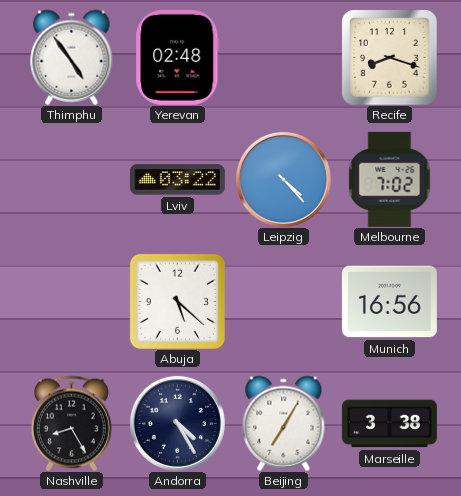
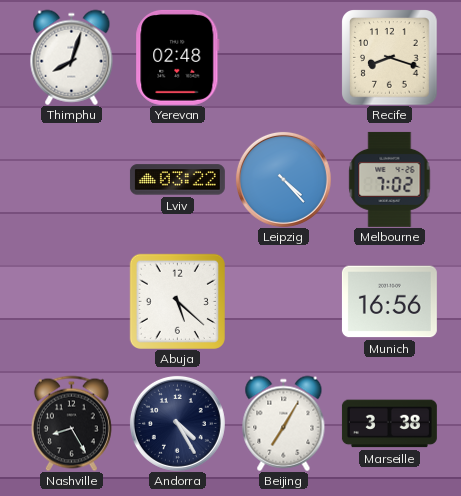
Thimphu: 4:54 -> 8:03 (72, 57)
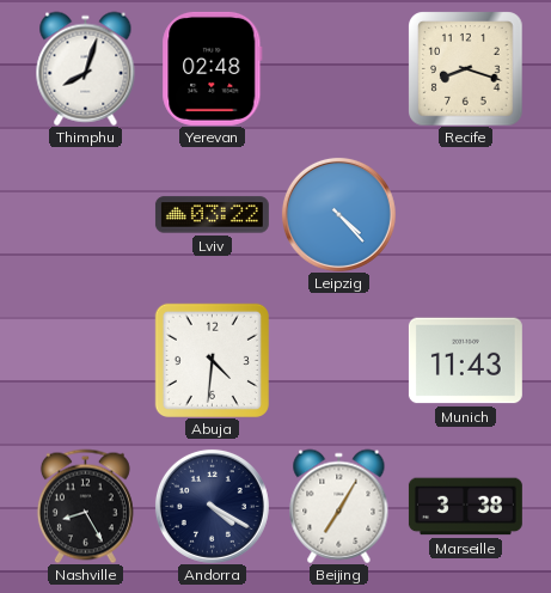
Melbourne: 7:02 -> none (390, 179)
Abuja: 5:22 -> 4:31 (212, 360)
Munich: 16:56 -> 11:43 (465, 361)
Andorra: 4:25 -> 4:20 (212, 506)
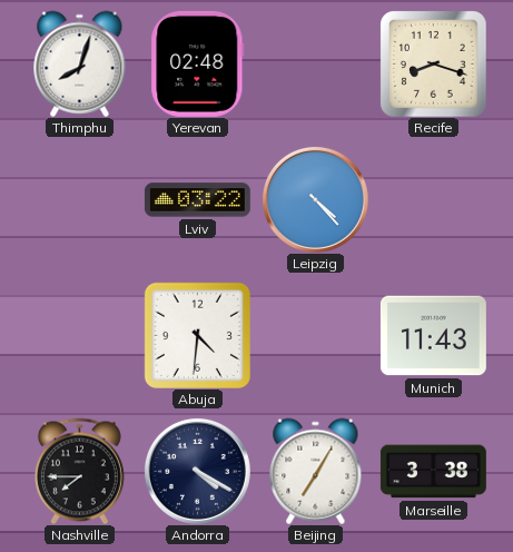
Nashville: 8:25 -> 7:45 (79, 471)
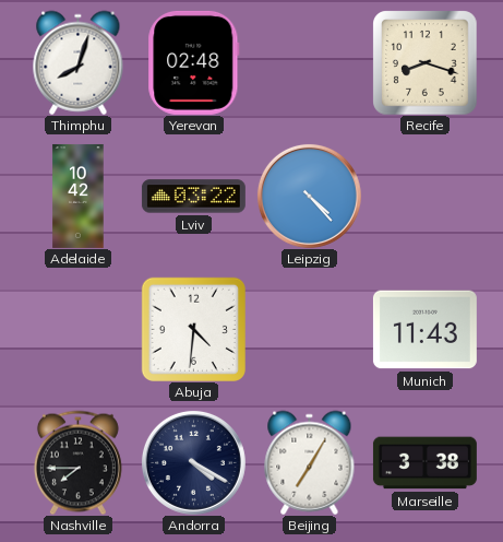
Adelaide: none -> 10:42 (79, 196)
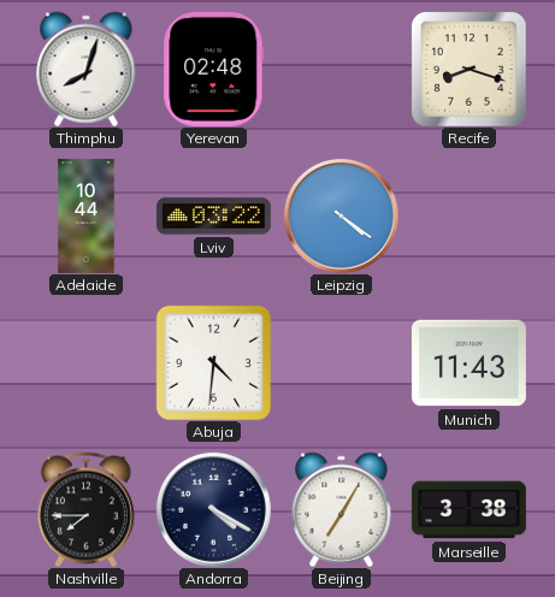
Adelaide: 10:42 -> 10:44 (87, 215)
Leipzig: 4:23 -> 4:21 (341, 215)
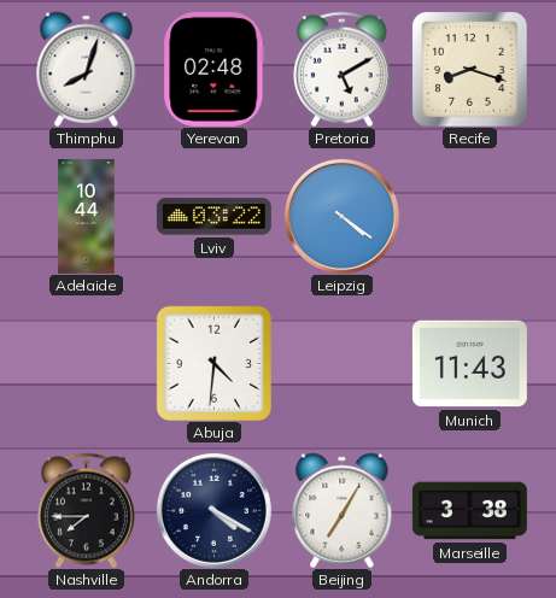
Pretoria: none -> 5:10 (341, 69)
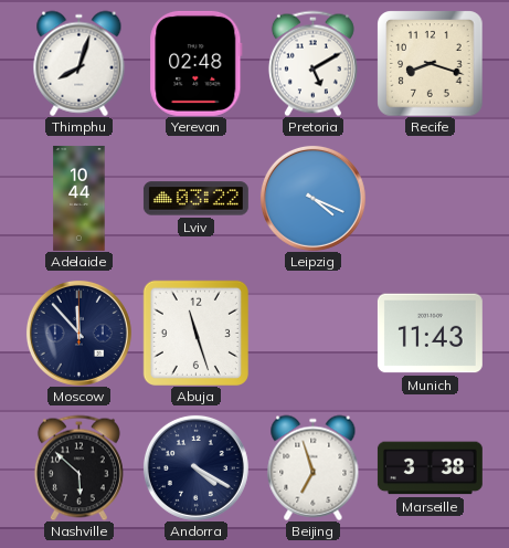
Leipzig: 4:21 -> 4:19 (312, 198)
Moscow: none -> 11:53 (78, 333)
Abuja: 4:31 -> 11:27 (195, 333)
Nashville: 7:45 -> 5:52 (78, 467)
Beijing: 7:05 -> 6:57 (314, 467)
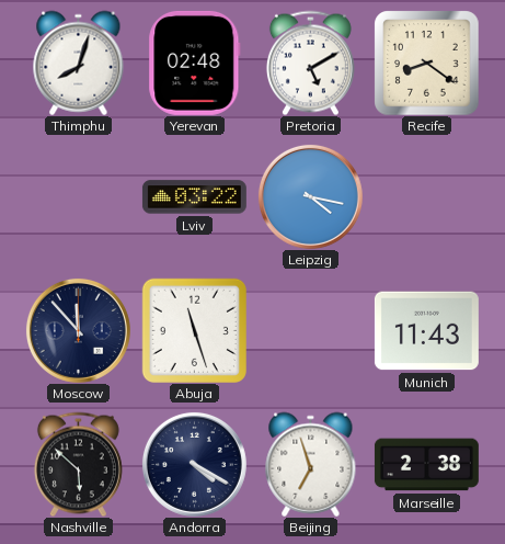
Recife: 8:18 -> 8:21 (426, 63)
Adelaide: 10:44 -> none (79, 198)
Leipzig: 4:19 -> 4:17 (310, 196)
Marseille: 3:38 -> 2:38 (426, 465)
